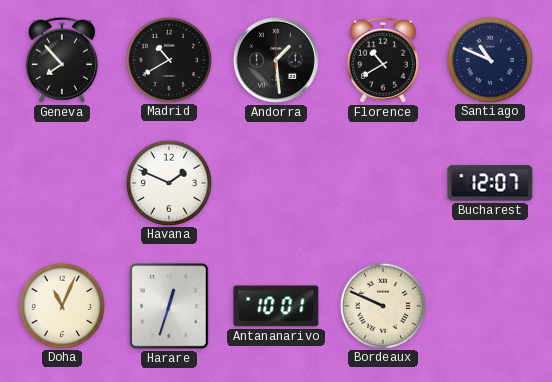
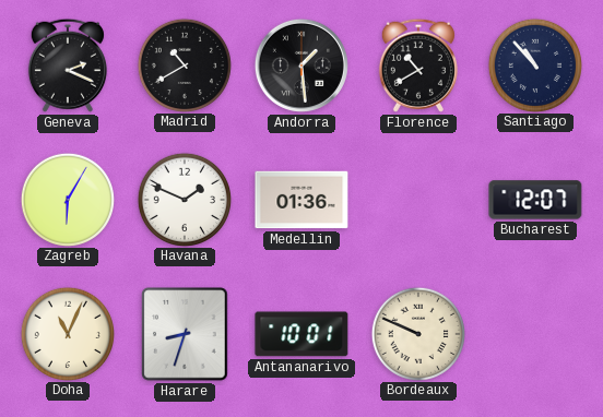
Geneva: 7:53 -> 2:19 (68, 65)
Santiago: 10:49 -> 10:53 (534, 64)
Zagreb: none -> 6:05 (67, 199)
Medellin: none -> 01:36 (301, 200)
Harare: 12:33 -> 8:33 (185, 334)
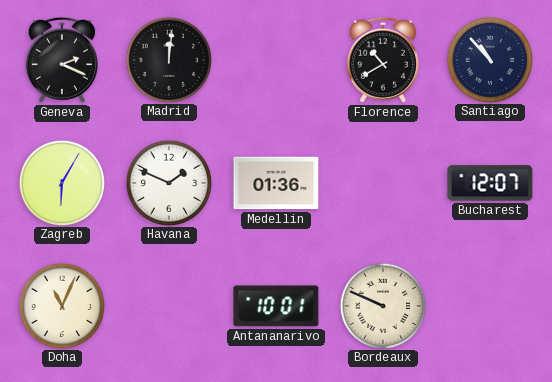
Madrid: 10:40 -> 12:01 (168, 59)
Andorra: 1:29 -> none (301, 65)
Harare: 8:33 -> none (185, 334)
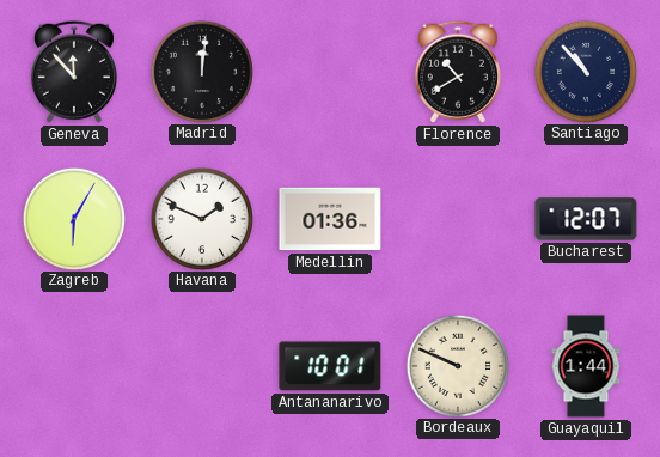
Geneva: 2:19 -> 11:53 (74, 72)
Doha: 11:04 -> none (61, 305)
Guayaquil: none -> 1:44 (586, 366)
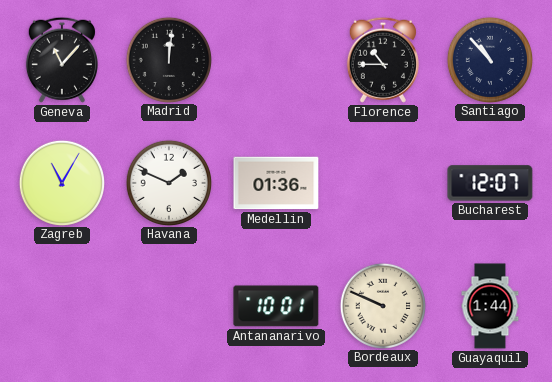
Geneva: 11:53 -> 11:07 (62, 60)
Florence: 10:40 -> 10:45 (383, 60)
Zagreb: 6:05 -> 11:05 (61, 182)
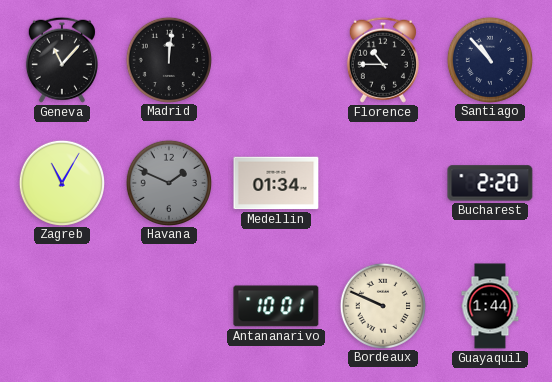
Havana dial: white -> grey (168, 182)
Medellin: 01:36 -> 01:34 (276, 183)
Bucharest: 12:07 -> 2:20 (490, 183)
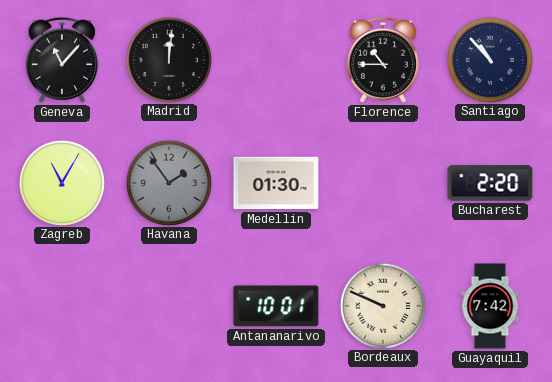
Havana: 1:49 -> 1:54 (168, 182)
Medellin: 01:34 -> 01:30 (276, 183)
Guayaquil: 1:44 -> 7:42 (490, 306)
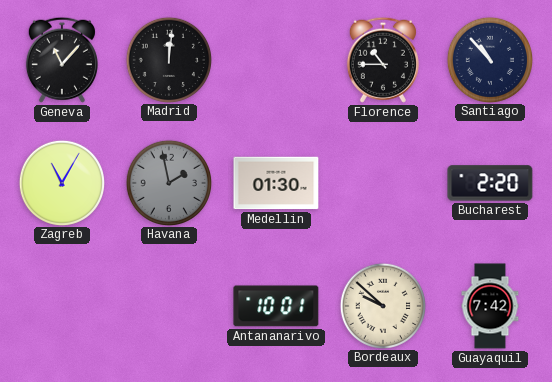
Havana: 1:54 -> 1:58 (168, 182)
Bordeaux: 9:49 -> 9:52 (382, 305)
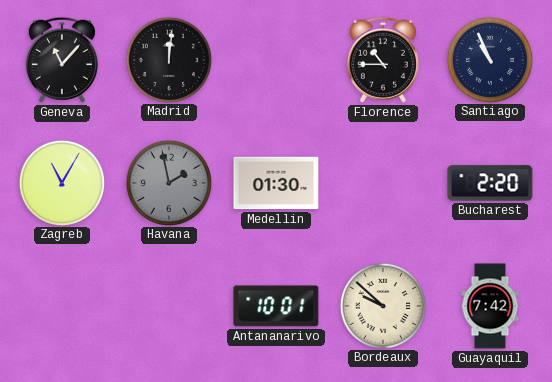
Santiago: 10:53 -> 10:56 (489, 59)
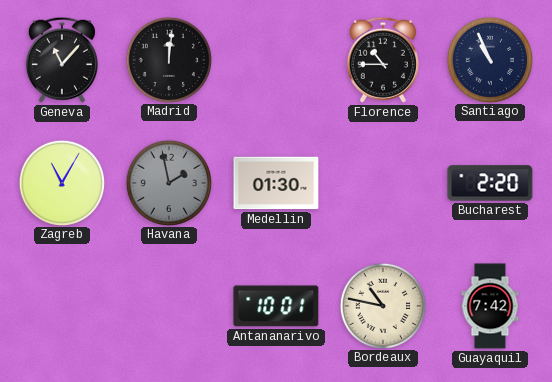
Bordeaux: 9:52 -> 10:47 (382, 305)
